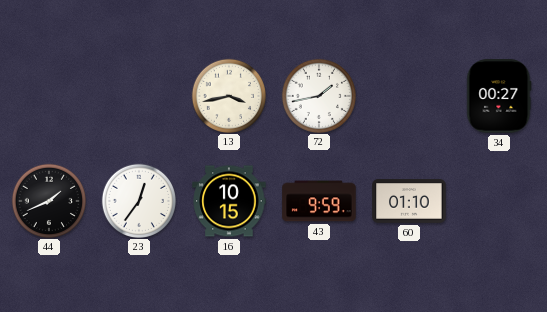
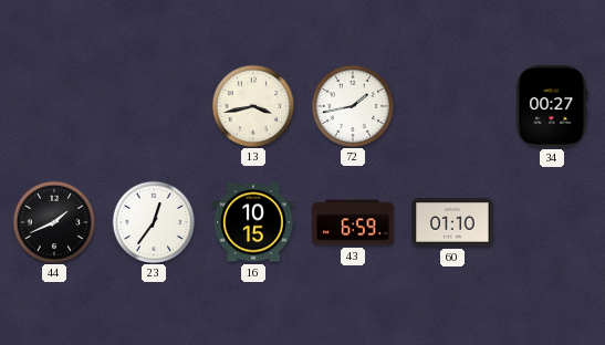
43: 9:59 -> 6:59 (353, 222)
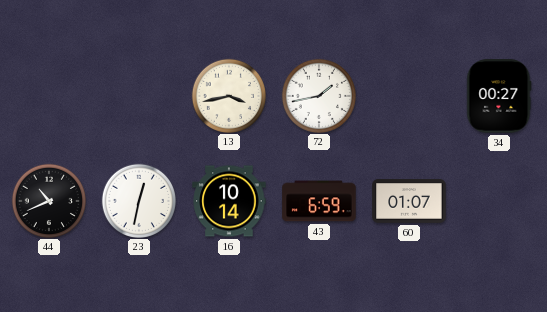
44: 1:41 -> 10:41 (48, 200)
23: 12:36 -> 12:32 (138, 200)
16: 10:15 -> 10:14 (229, 201)
60: 01:10 -> 01:07 (409, 201)
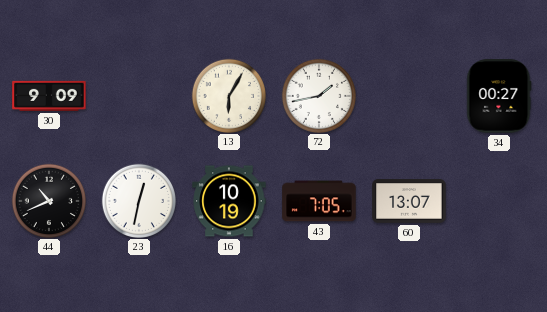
30: none -> 9:09 (49, 96)
13: 3:43 -> 6:05 (228, 95)
16: 10:14 -> 10:19 (229, 201)
43: 6:59 -> 7:05 (319, 201)
60: 01:07 -> 13:07 (409, 201)
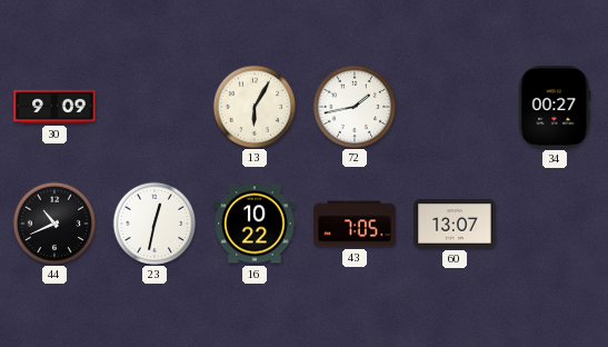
16: 10:19 -> 10:22 (255, 224)
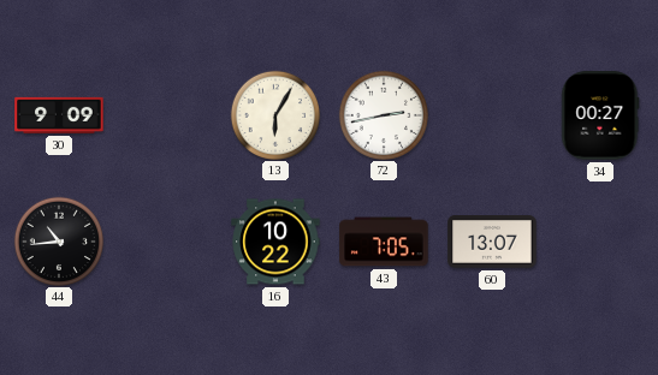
72: 1:43 -> 2:43 (383, 114)
44: 10:41 -> 10:44 (58, 240)
23: 12:32 -> none (153, 222)
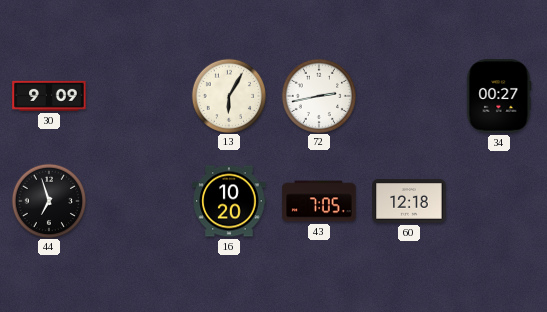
44: 10:44 -> 6:57 (48, 200)
16: 10:22 -> 10:20 (229, 201)
60: 13:07 -> 12:18 (409, 201)
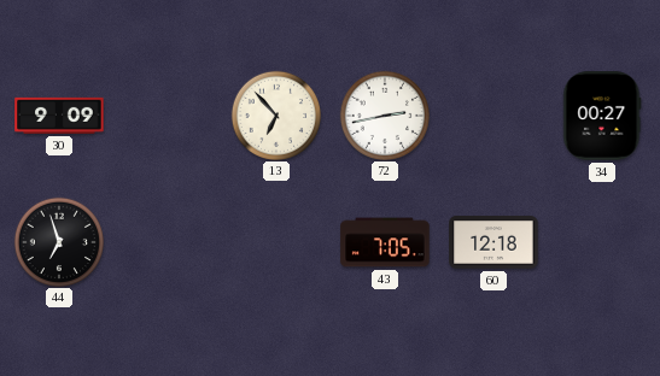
13: 6:05 -> 6:53 (275, 114)
16: 10:20 -> none (229, 201)
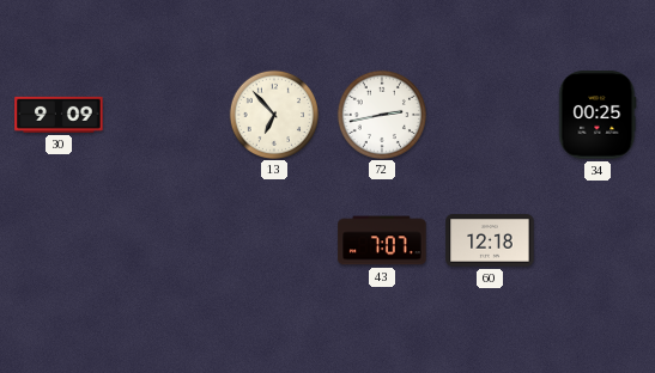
34: 00:27 -> 00:25 (598, 115)
44: 6:57 -> none (58, 241)
43: 7:05 -> 7:07 (382, 240)
